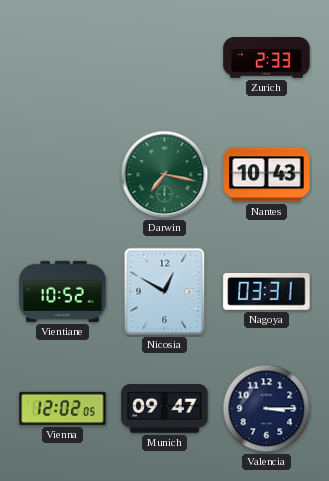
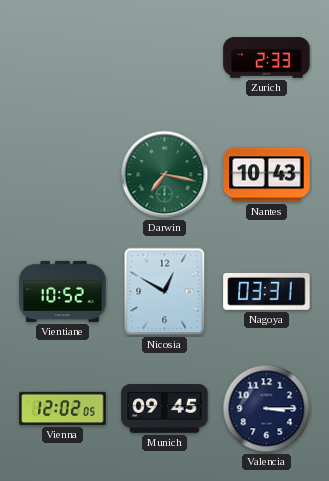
Munich: 09:47 -> 09:45 (165, 409)
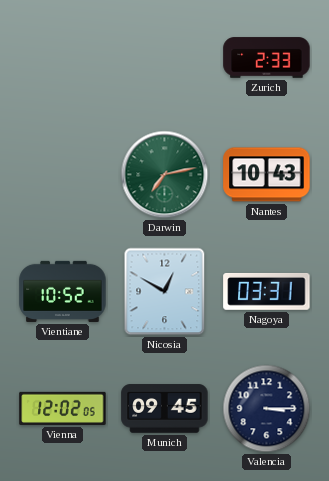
Darwin: 7:17 -> 7:13 (165, 175)
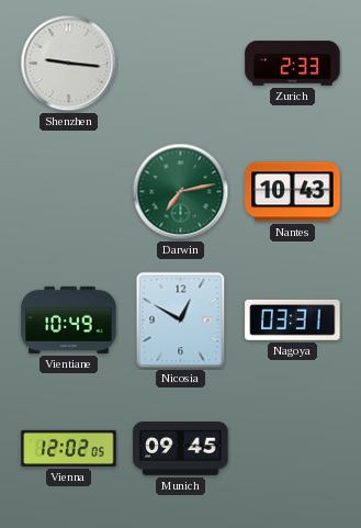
Shenzhen: none -> 9:16 (69, 64)
Vientiane: 10:52 -> 10:49 (69, 319)
Valencia: 3:15 -> none (267, 409)
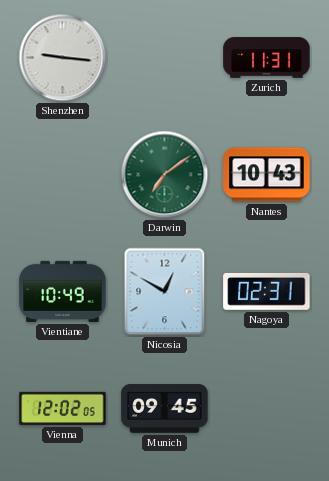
Zurich: 2:33 -> 11:31 (267, 58)
Darwin: 7:13 -> 7:09 (165, 175)
Nagoya: 03:31 -> 02:31 (267, 291)
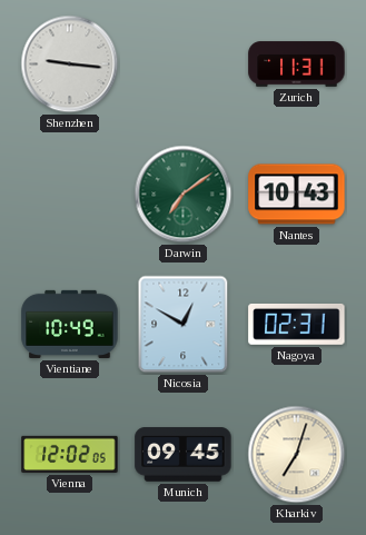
Kharkiv: none -> 7:03 (297, 455)
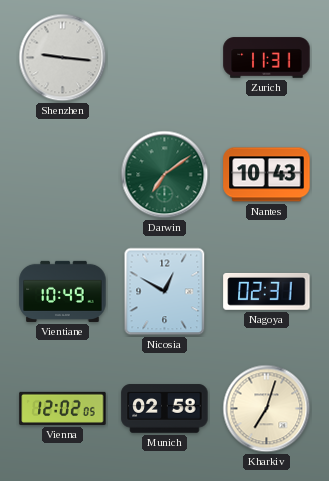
Munich: 09:45 -> 02:58 (165, 409)
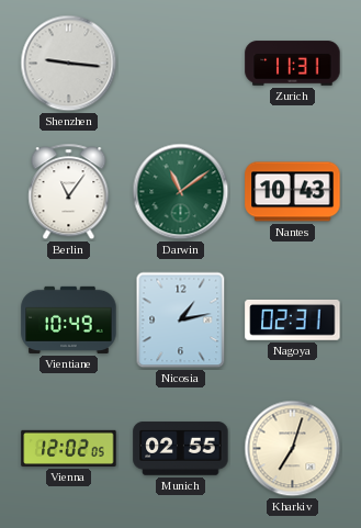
Berlin: none -> 11:06 (69, 192)
Darwin: 7:09 -> 11:09 (181, 192)
Nicosia: 12:50 -> 1:13 (181, 321)
Munich: 02:58 -> 02:55 (181, 449)
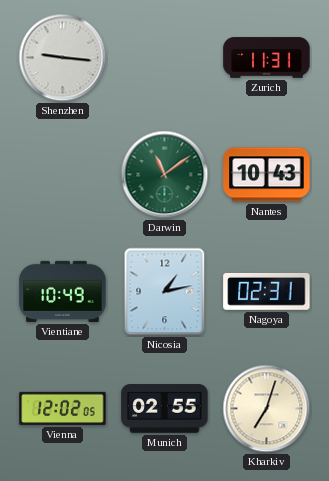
Berlin: 11:06 -> none (69, 192)
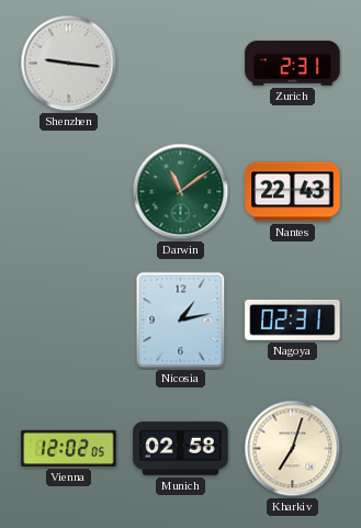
Zurich: 11:31 -> 2:31 (293, 64)
Nantes: 10:43 -> 22:43 (293, 192)
Vientiane: 10:49 -> none (63, 291)
Munich: 02:55 -> 02:58 (181, 449)
